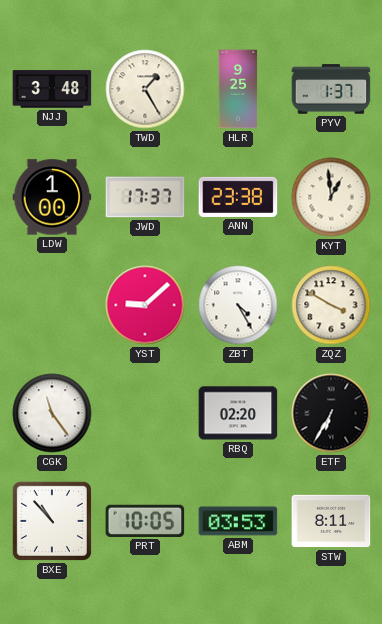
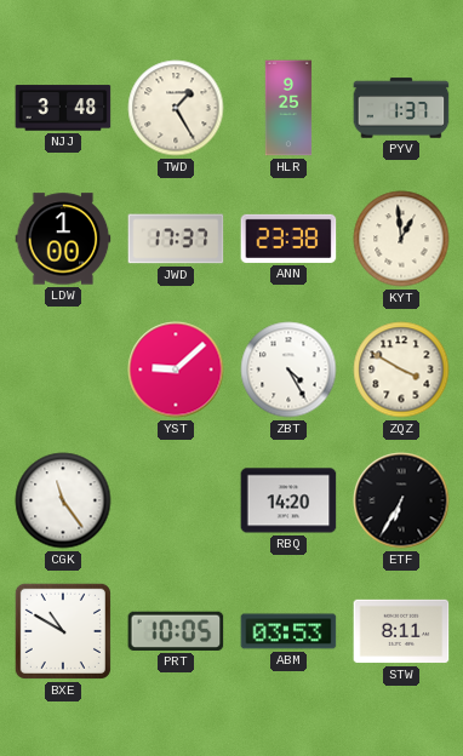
RBQ: 02:20 -> 14:20 (288, 500)
BXE: 10:53 -> 10:50 (63, 631)
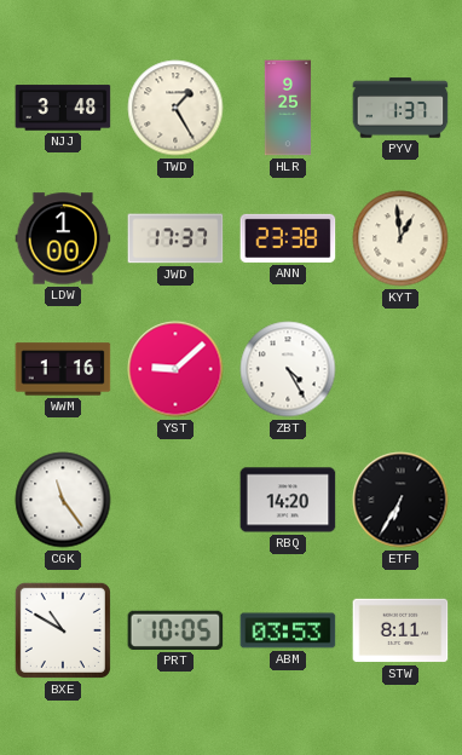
WWM: none -> 1:16 (63, 369)
ZQZ: 3:50 -> none (401, 370)
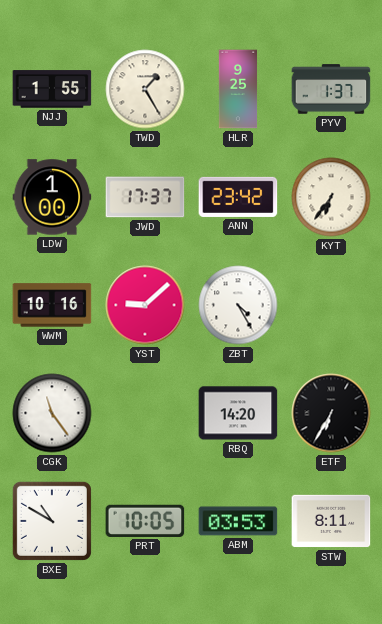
NJJ: 3:48 -> 1:55 (52, 89)
ANN: 23:38 -> 23:42 (238, 197)
KYT: 12:59 -> 6:36 (331, 197)
WWM: 1:16 -> 10:16 (52, 305)
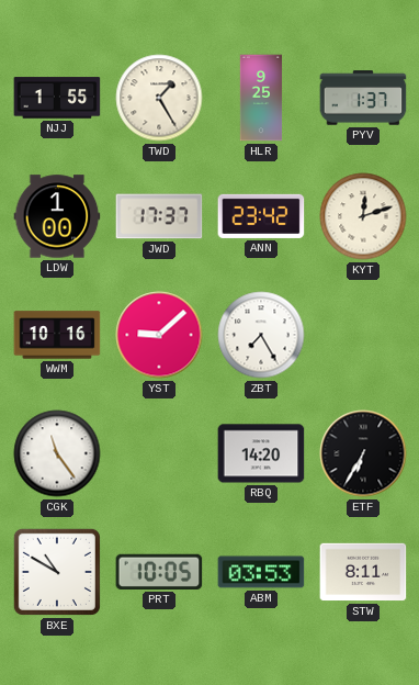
KYT: 6:36 -> 12:12 (363, 216)
ZBT: 4:25 -> 7:25 (261, 335)
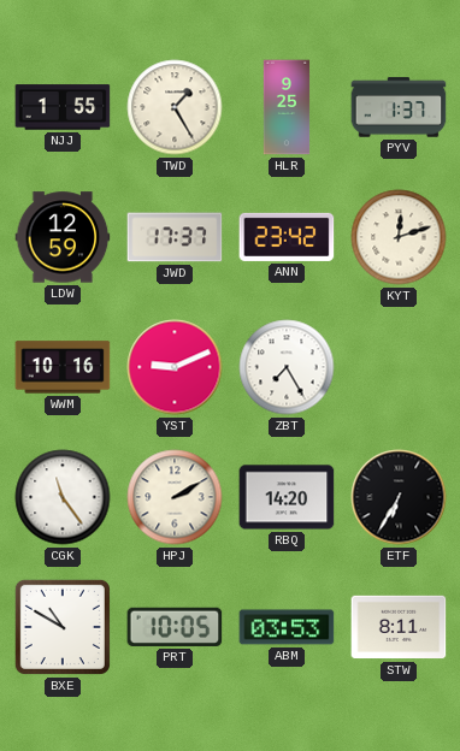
LDW: 1:00 -> 12:59 (63, 237)
YST: 9:08 -> 9:11 (175, 367)
HPJ: none -> 2:10 (175, 497)
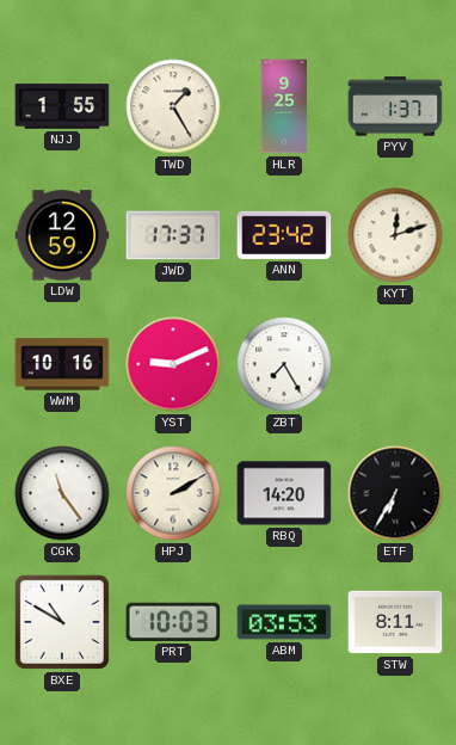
PRT: 10:05 -> 10:03 (173, 622)
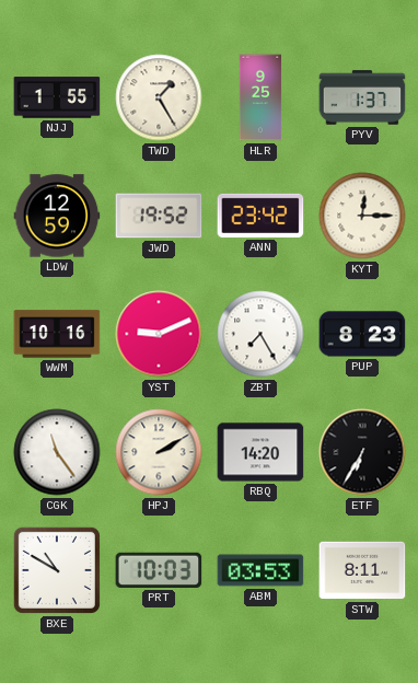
JWD: 17:37 -> 19:52 (159, 216)
KYT: 12:12 -> 12:15 (362, 216)
PUP: none -> 8:23 (362, 334)
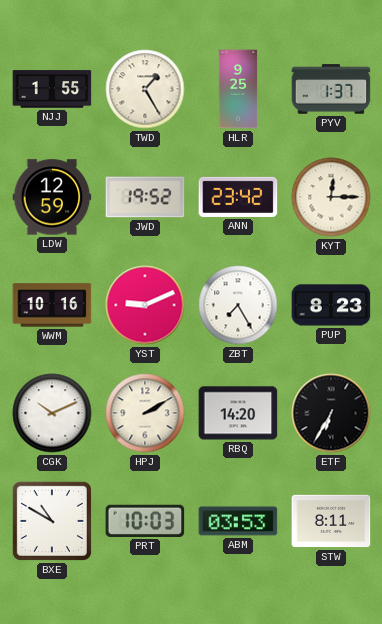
CGK: 11:24 -> 10:11 (52, 413)
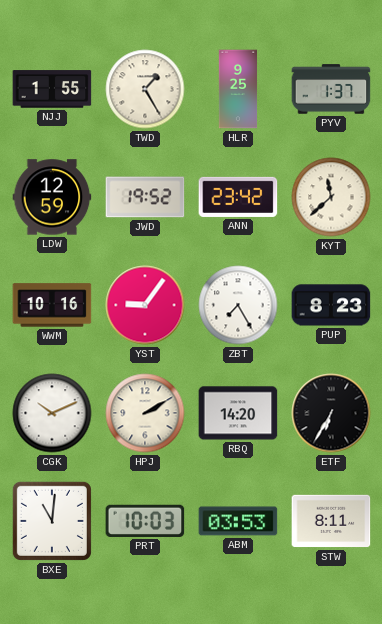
KYT: 12:15 -> 11:38 (331, 197)
YST: 9:11 -> 9:06 (145, 305)
BXE: 10:50 -> 11:01 (52, 521)
